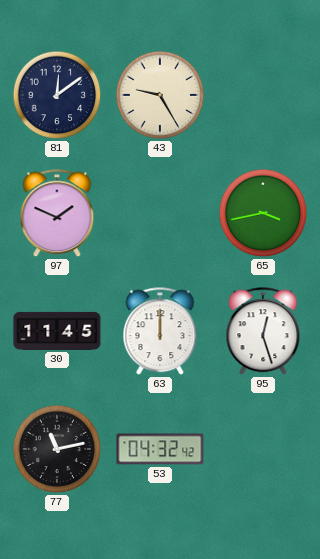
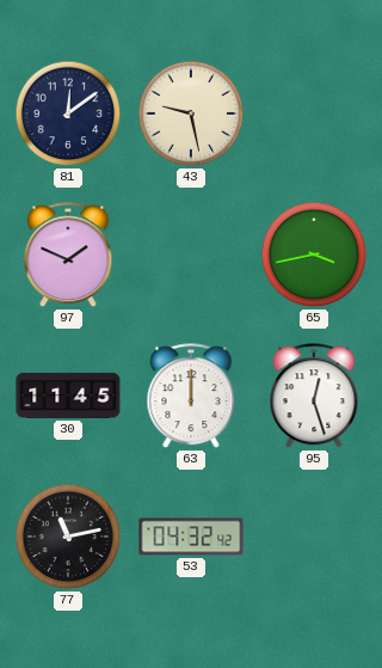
43: 9:25 -> 9:28 (191, 114)
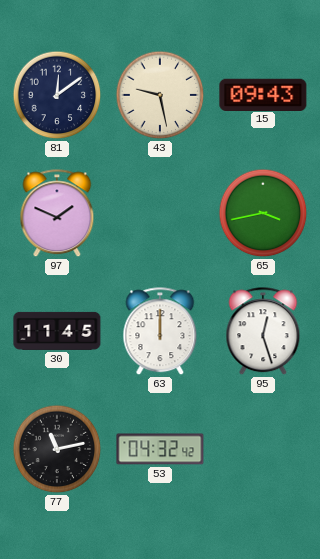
15: none -> 09:43 (263, 94)
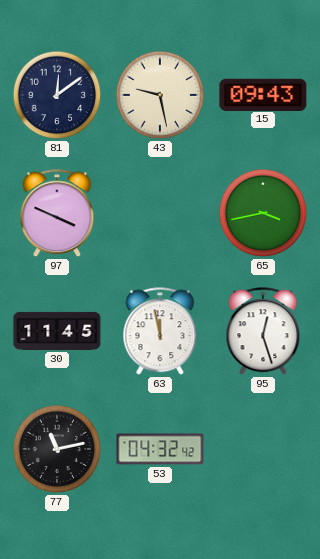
97: 1:49 -> 3:49 (57, 214)
63: 12:00 -> 11:58 (160, 332)
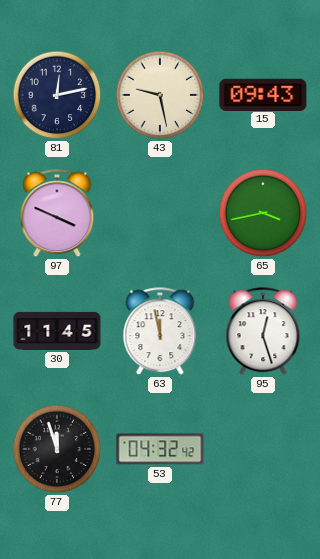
81: 12:09 -> 12:13 (57, 95)
77: 11:13 -> 11:57 (57, 449)
